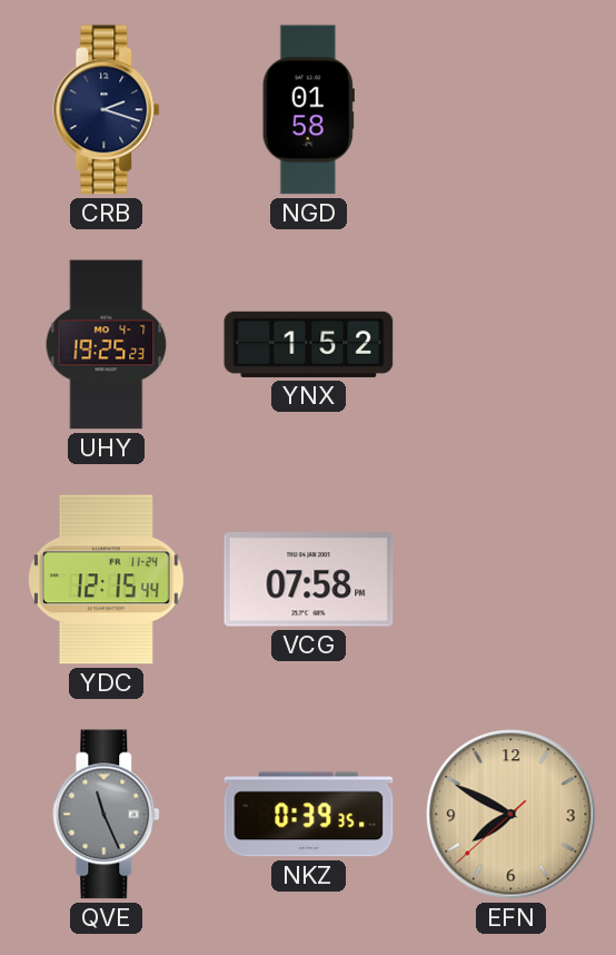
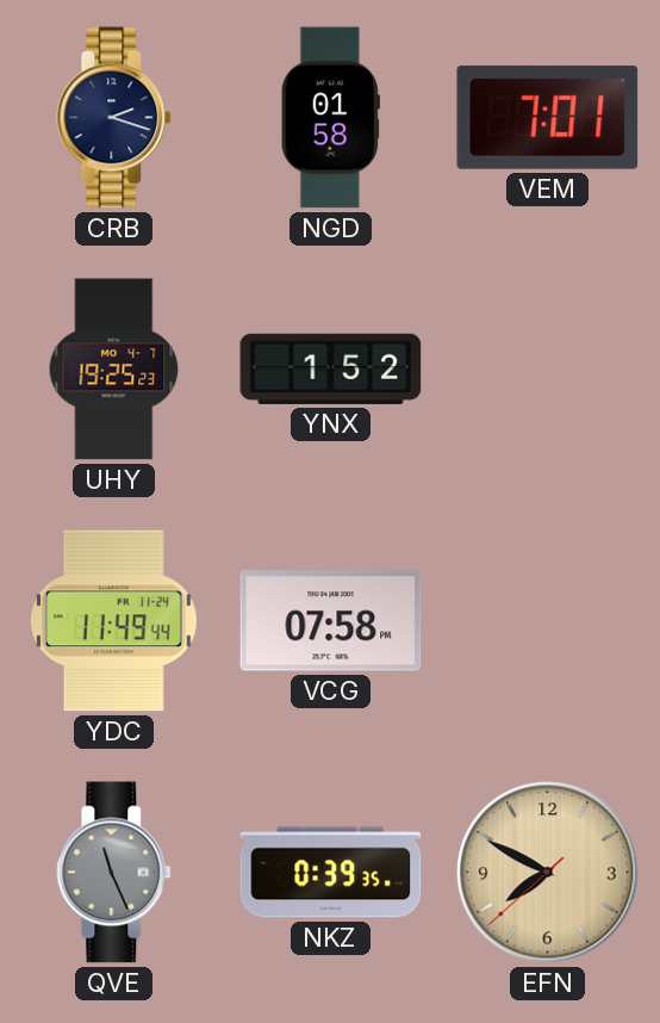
VEM: none -> 7:01 (548, 117)
YDC: 12:15 -> 11:49 (114, 621)
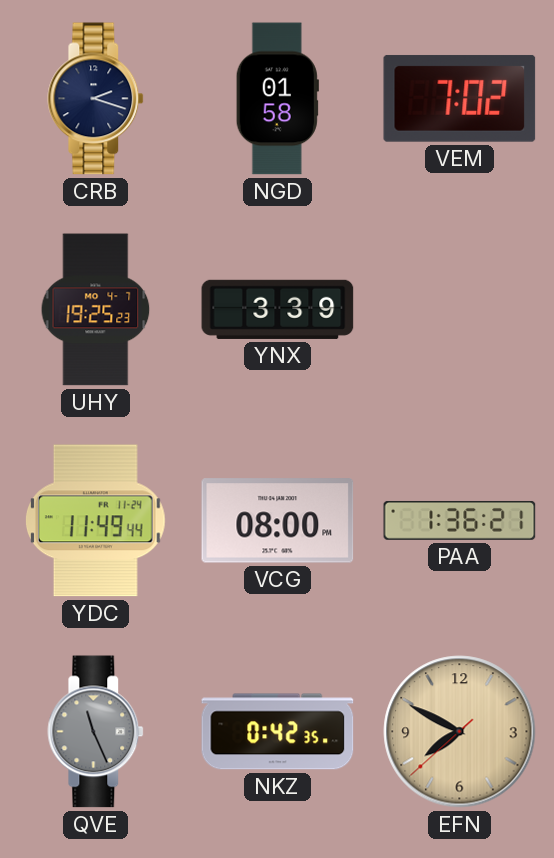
VEM: 7:01 -> 7:02 (460, 98)
YNX: 1:52 -> 3:39 (278, 309)
VCG: 07:58 -> 08:00 (278, 521)
PAA: none -> 1:36 (460, 520)
NKZ: 0:39 -> 0:42 (278, 732)
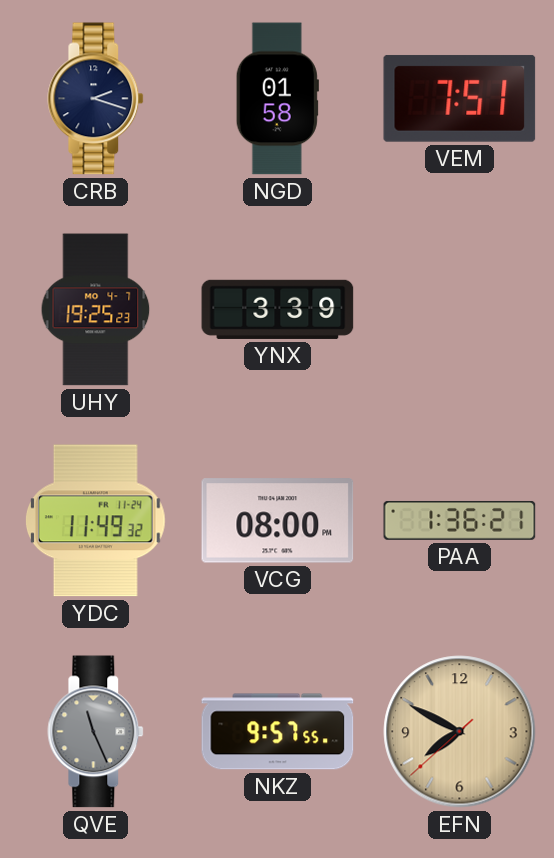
VEM: 7:02 -> 7:51 (460, 98)
YDC: 11:49:44 -> 11:49:32 (96, 521)
NKZ: 0:42 -> 9:57 (278, 732)
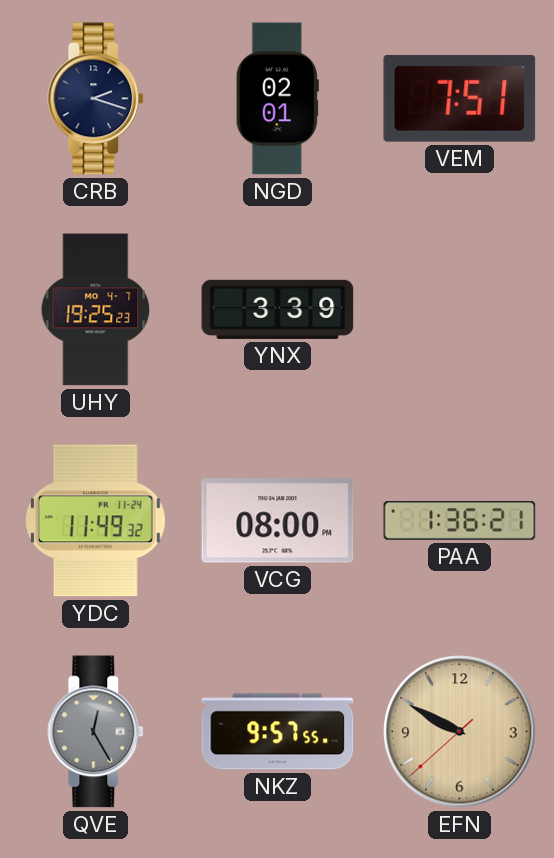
NGD: 01:58 -> 02:01 (277, 99)
QVE: 11:26 -> 12:25 (96, 732)
EFN: 7:49 -> 9:49 (460, 732)
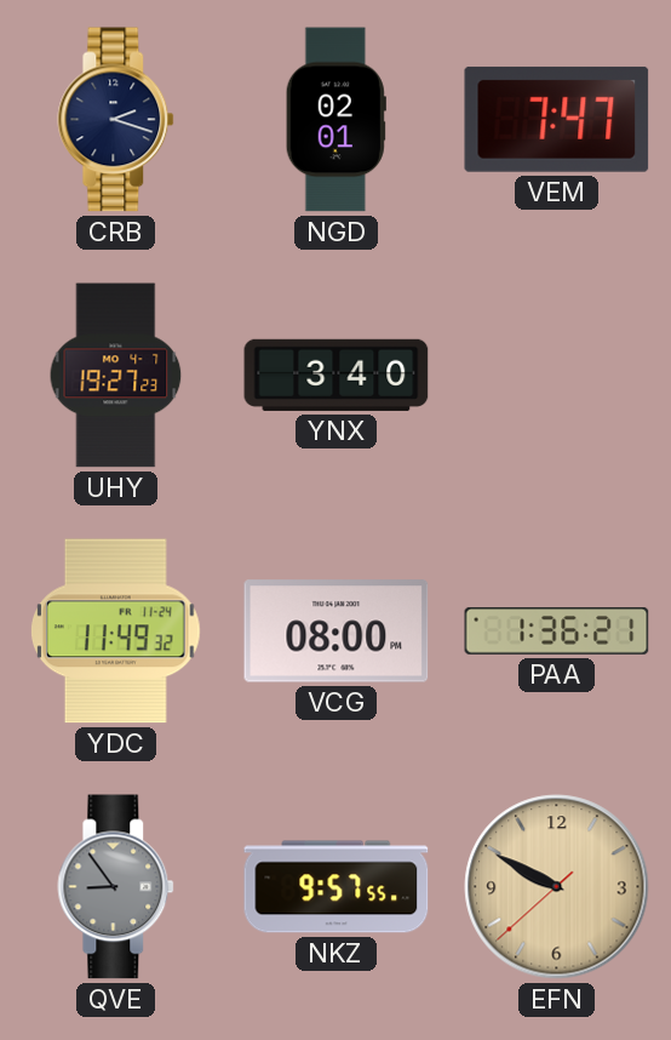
VEM: 7:51 -> 7:47 (557, 119)
UHY: 19:25 -> 19:27 (116, 376)
YNX: 3:39 -> 3:40 (337, 375)
QVE: 12:25 -> 8:54 (116, 887)
